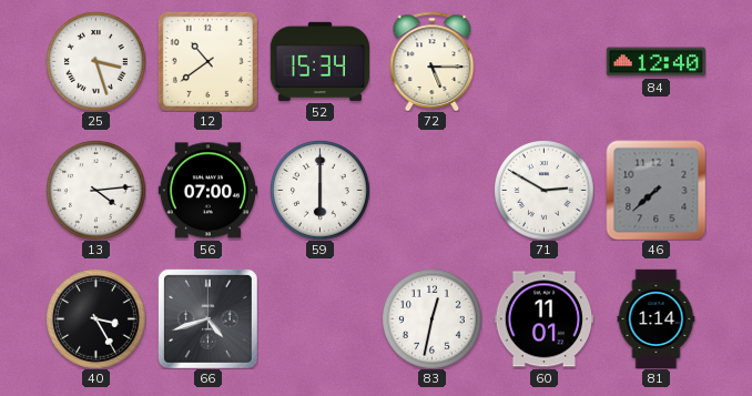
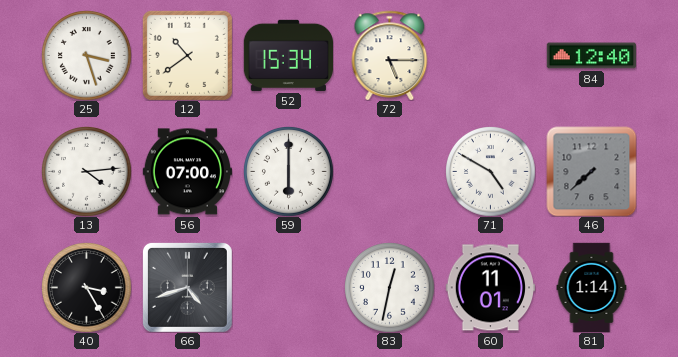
71: 2:50 -> 4:50 (490, 171)
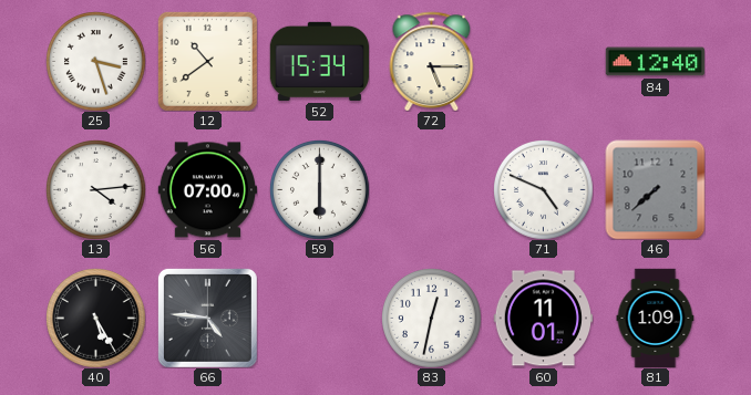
71: 4:50 -> 4:49 (543, 189)
40: 3:25 -> 5:25 (95, 318)
66: 4:42 -> 4:46 (207, 318)
81: 1:14 -> 1:09 (656, 318)
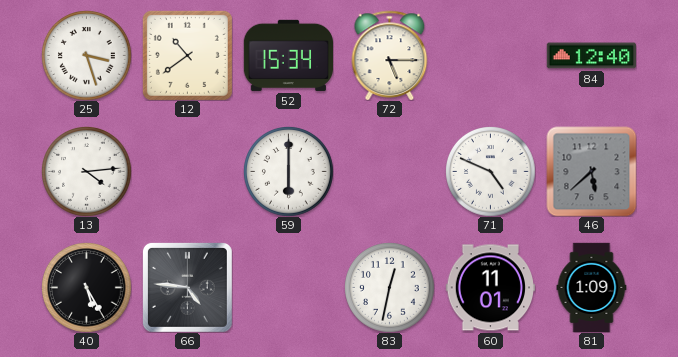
56: 07:00 -> none (207, 190)
46: 7:38 -> 5:38 (591, 171)
